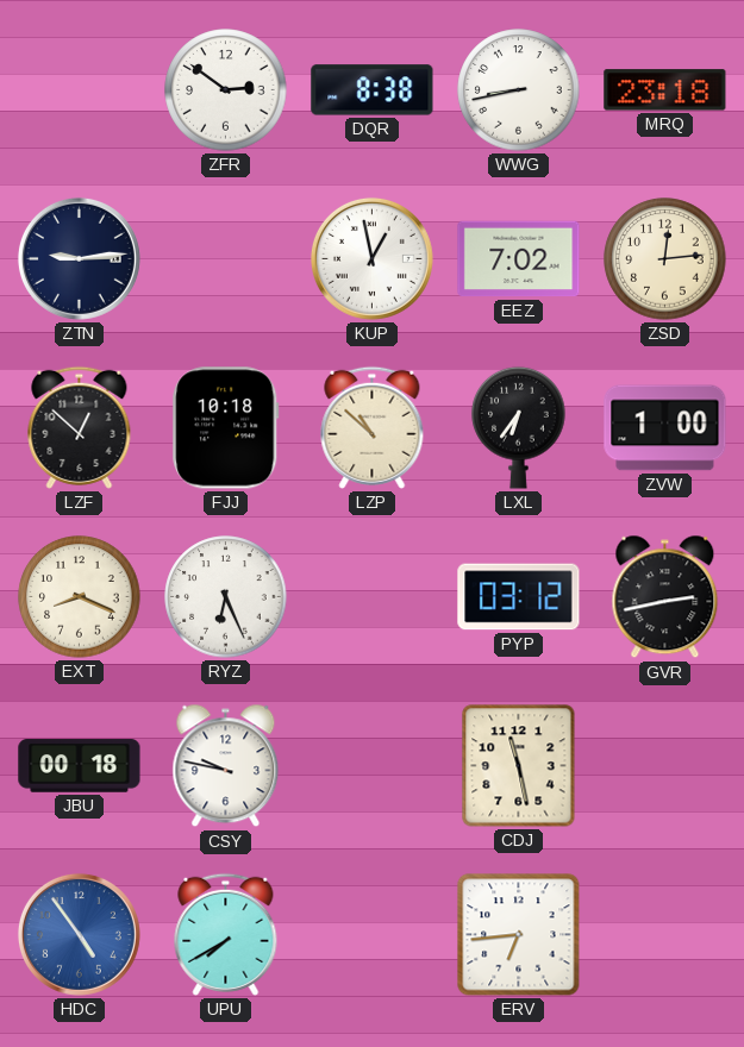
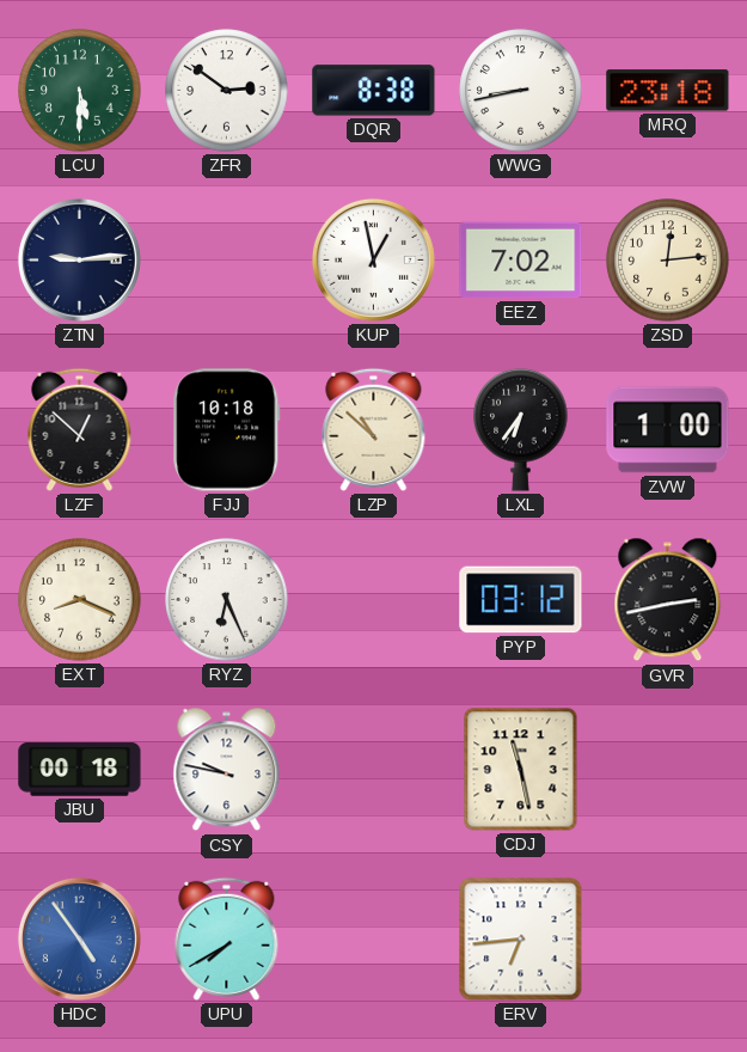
LCU: none -> 5:30 (80, 91)
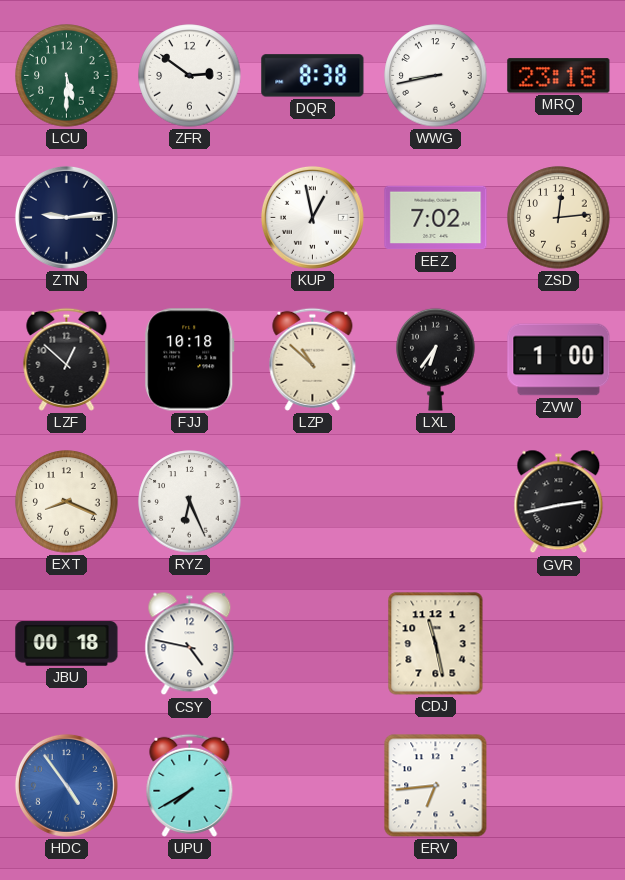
PYP: 03:12 -> none (521, 600)
CSY: 9:47 -> 4:47 (190, 644)
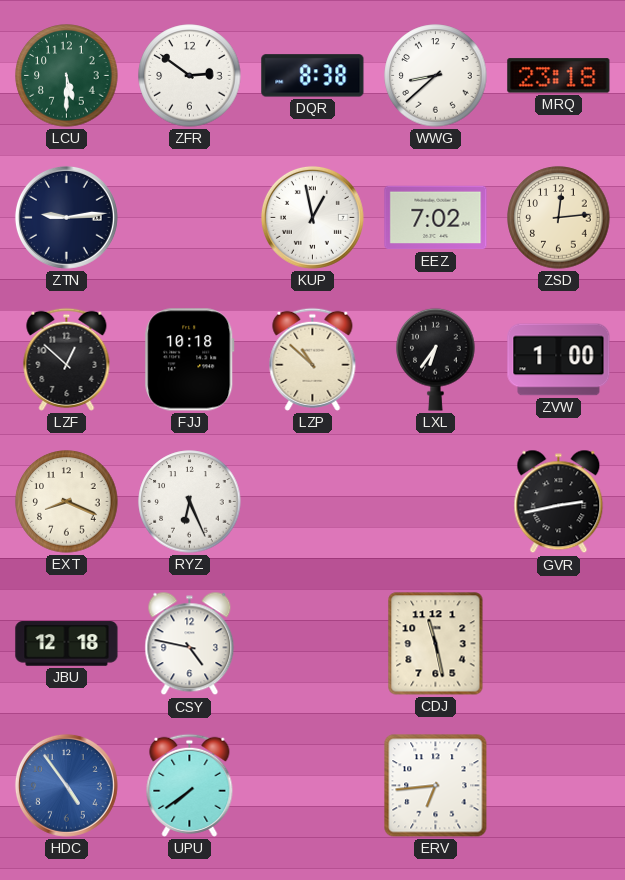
WWG: 8:43 -> 8:38 (436, 76)
JBU: 00:18 -> 12:18 (67, 644)
UPU: 7:40 -> 7:39 (190, 785)
